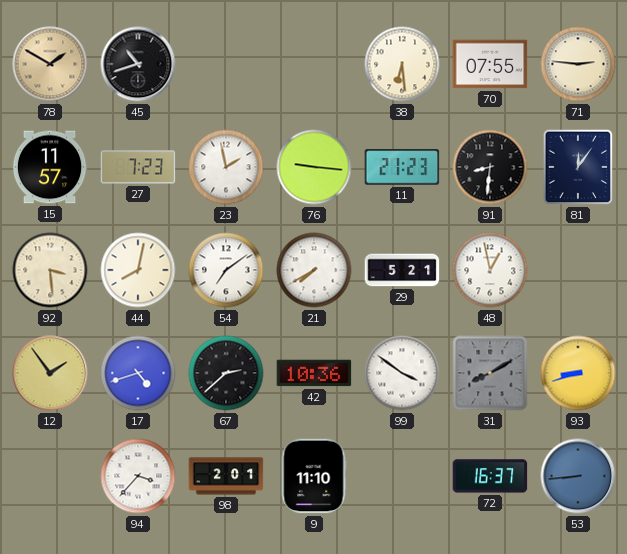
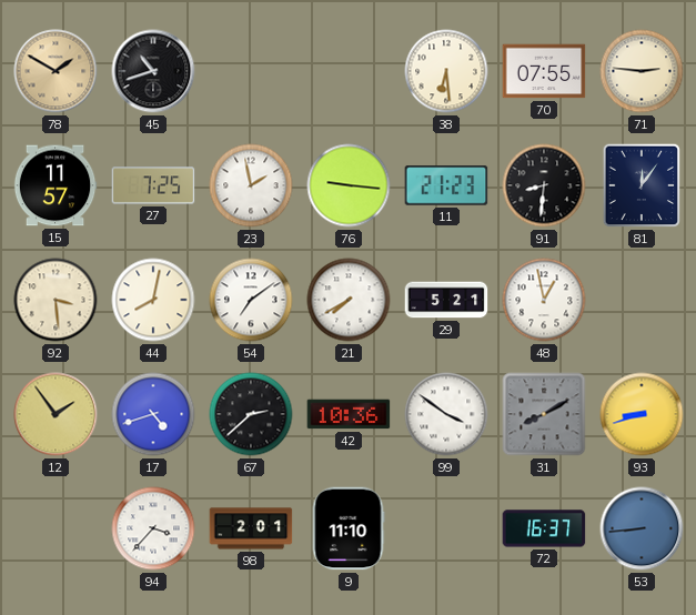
27: 7:23 -> 7:25 (153, 185)
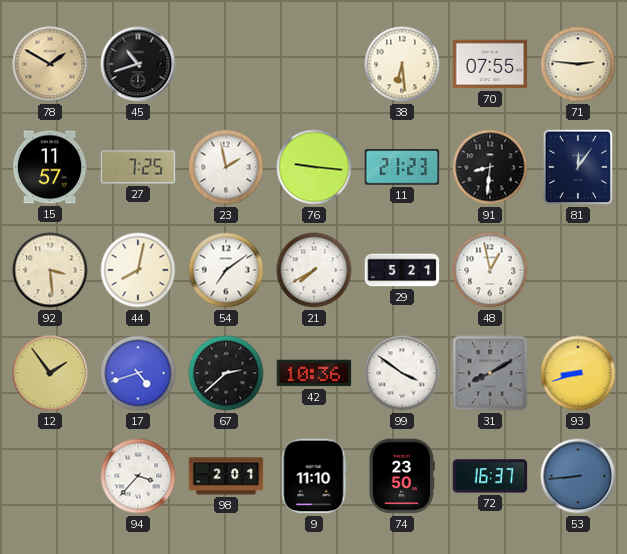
74: none -> 23:50 (401, 476)
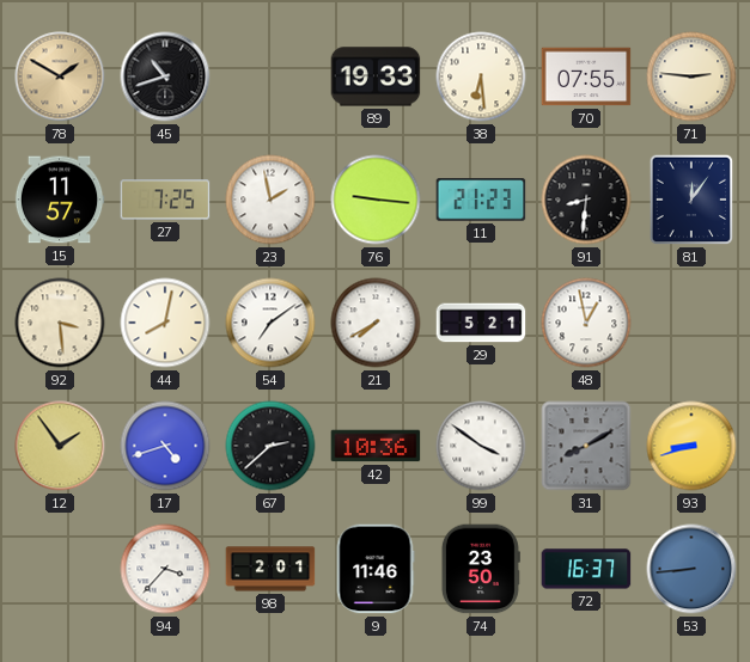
89: none -> 19:33 (376, 76)
9: 11:10 -> 11:46 (376, 569)
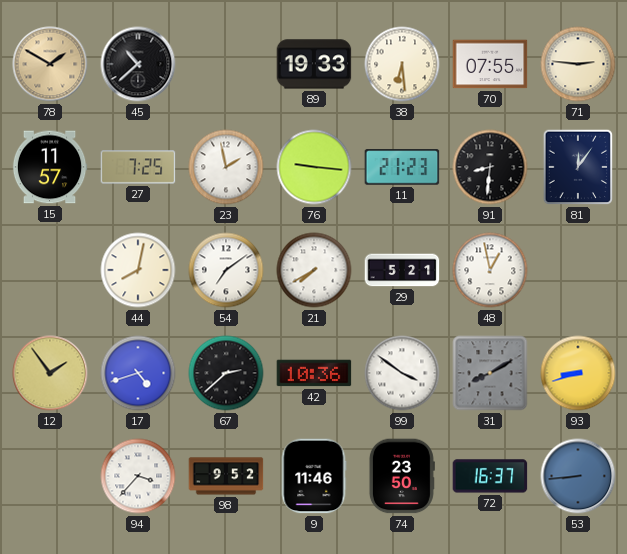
45: 10:42 -> 10:38 (138, 64)
92: 3:29 -> none (60, 323)
98: 2:01 -> 9:52 (226, 476)
